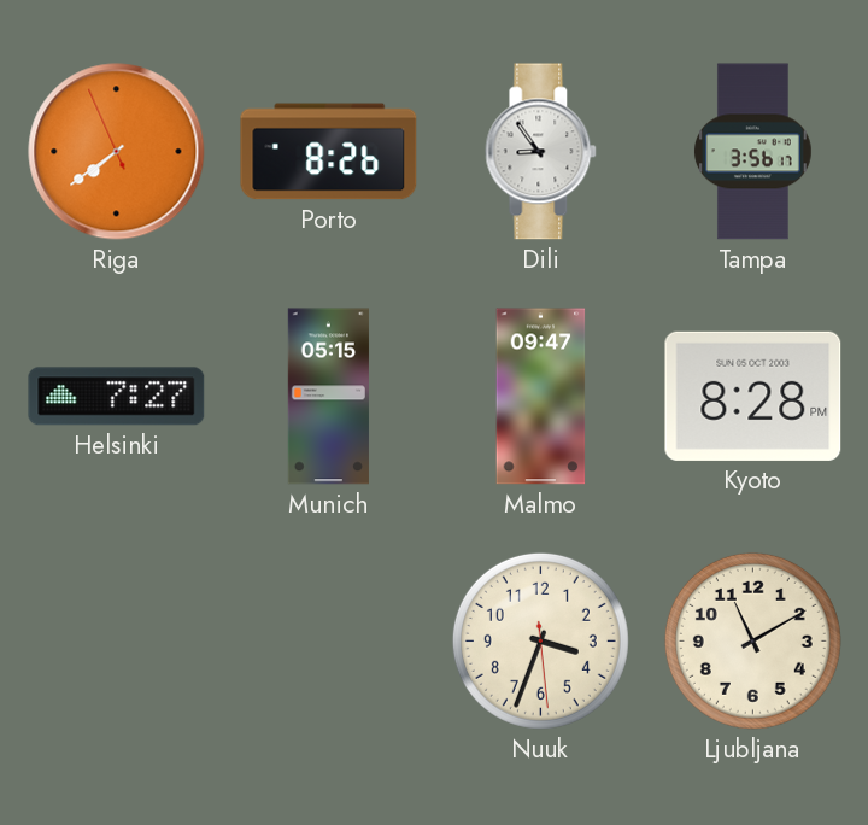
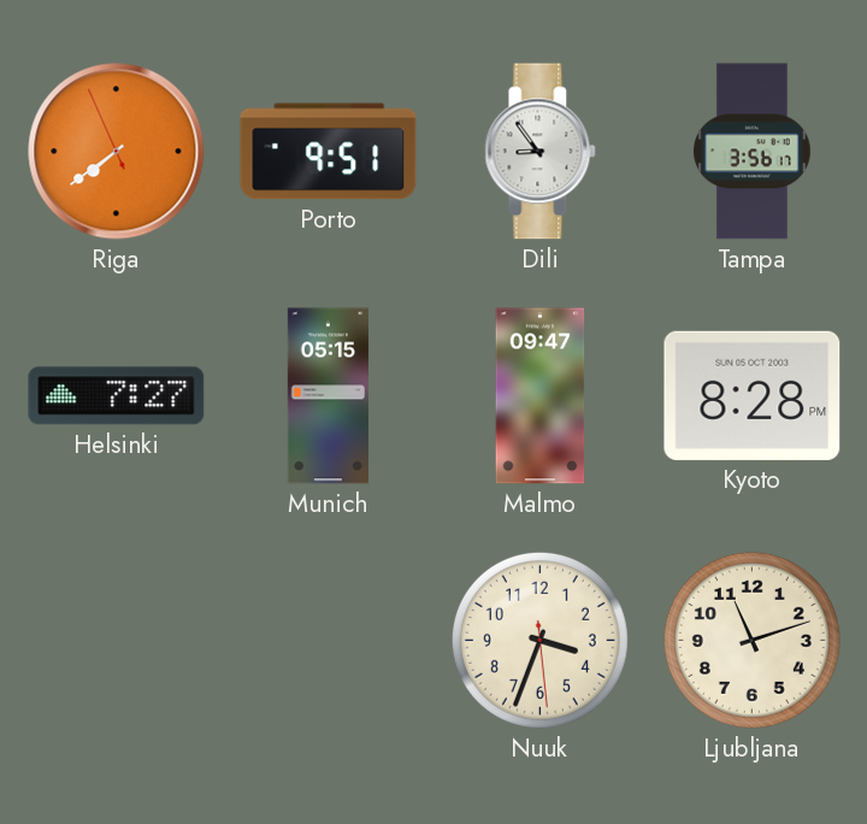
Porto: 8:26 -> 9:51 (329, 152)
Ljubljana: 11:10 -> 11:12 (751, 640)
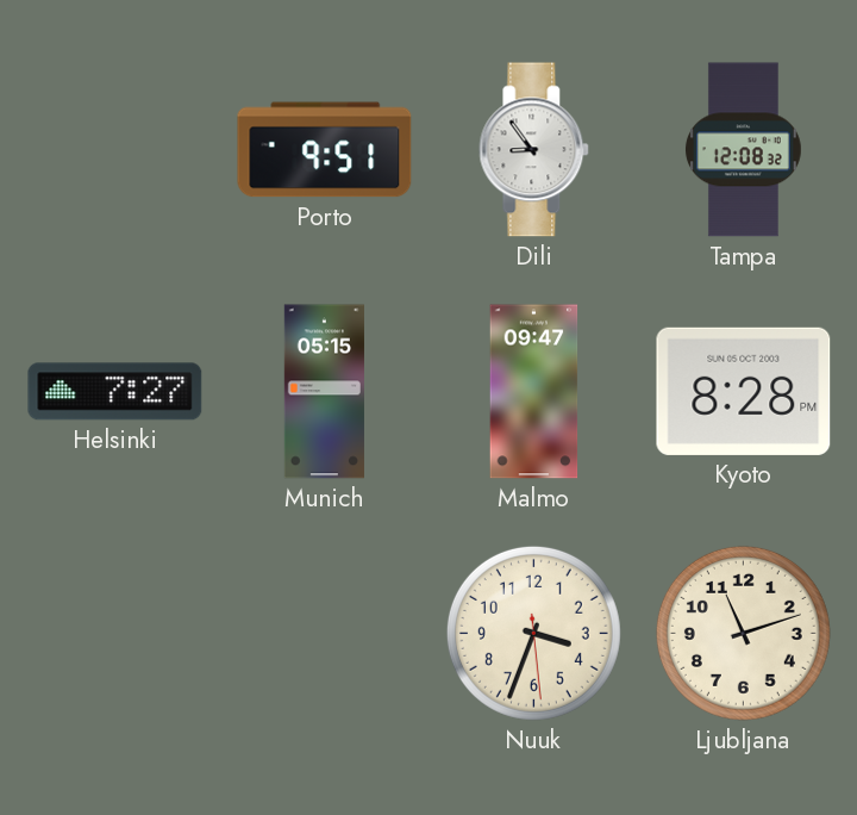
Riga: 7:38 -> none (117, 152)
Tampa: 3:56 -> 12:08 (743, 150)
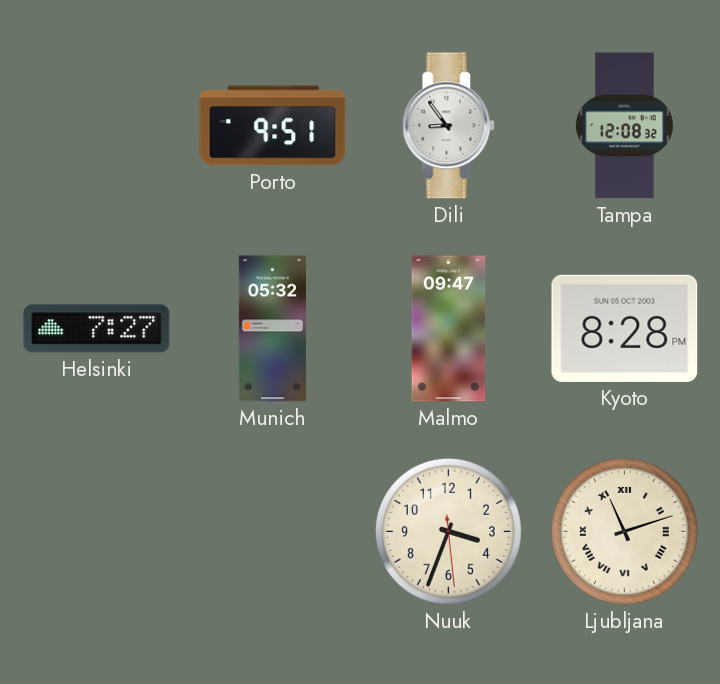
Munich: 05:15 -> 05:32 (272, 329)
Ljubljana numerals: Arabic -> Roman (624, 531)
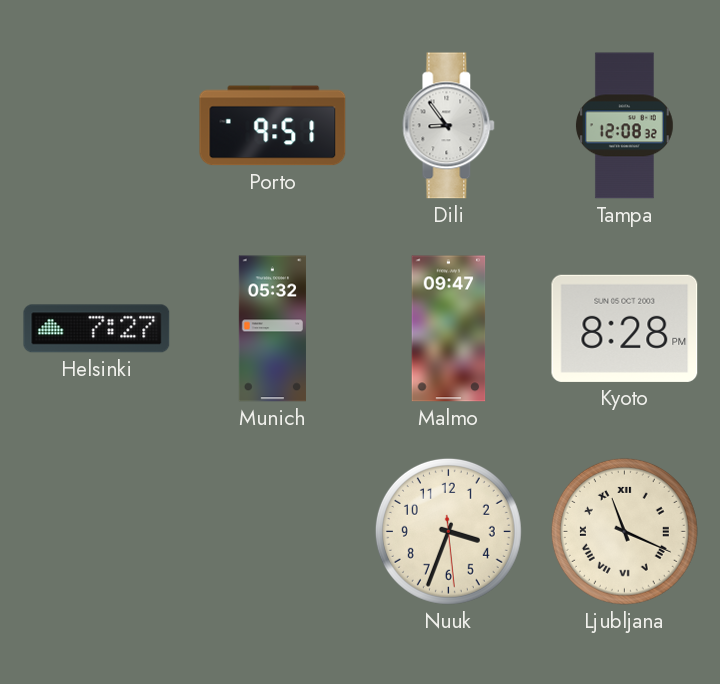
Ljubljana: 11:12 -> 11:19 (624, 531)
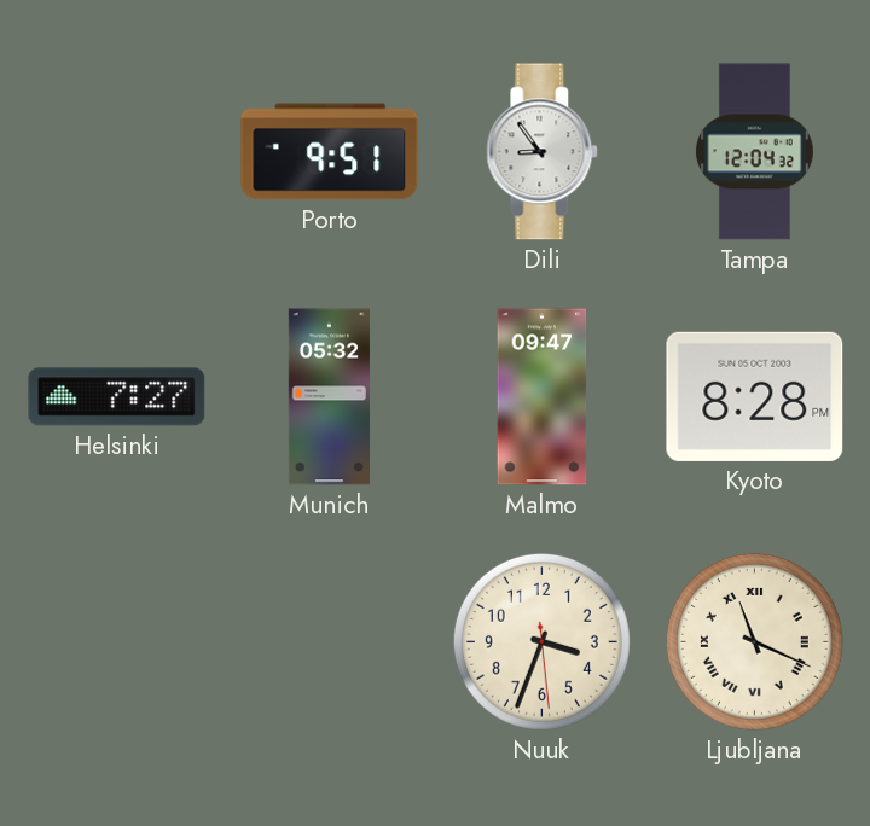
Tampa: 12:08 -> 12:04 (754, 152)
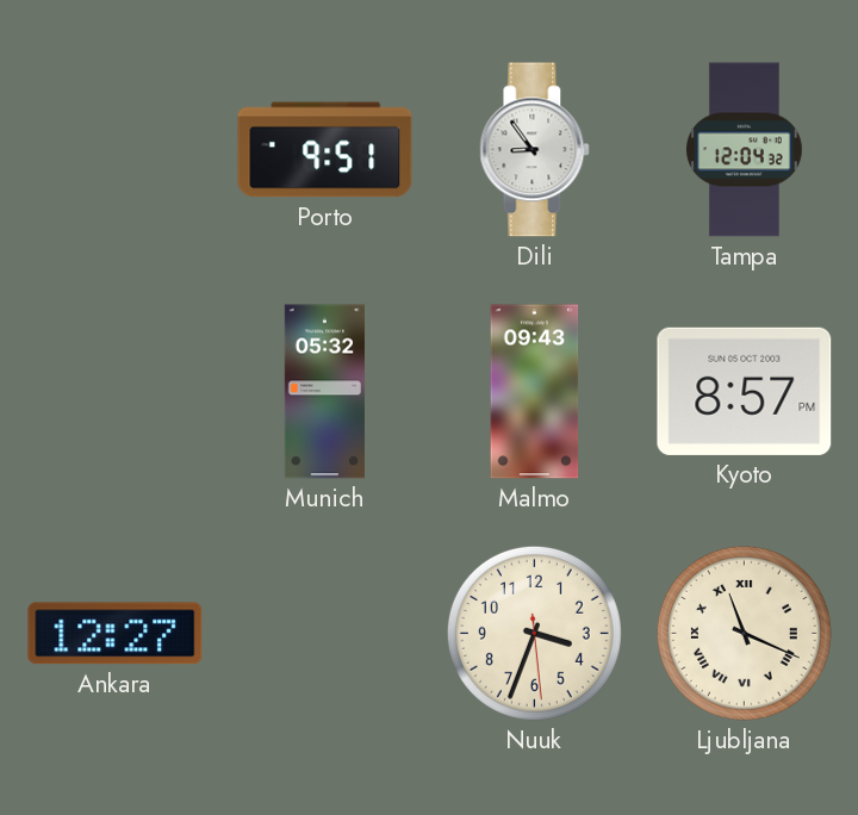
Helsinki: 7:27 -> none (117, 397)
Malmo: 09:47 -> 09:43 (535, 392)
Kyoto: 8:28 -> 8:57 (745, 391)
Ankara: none -> 12:27 (116, 634)
